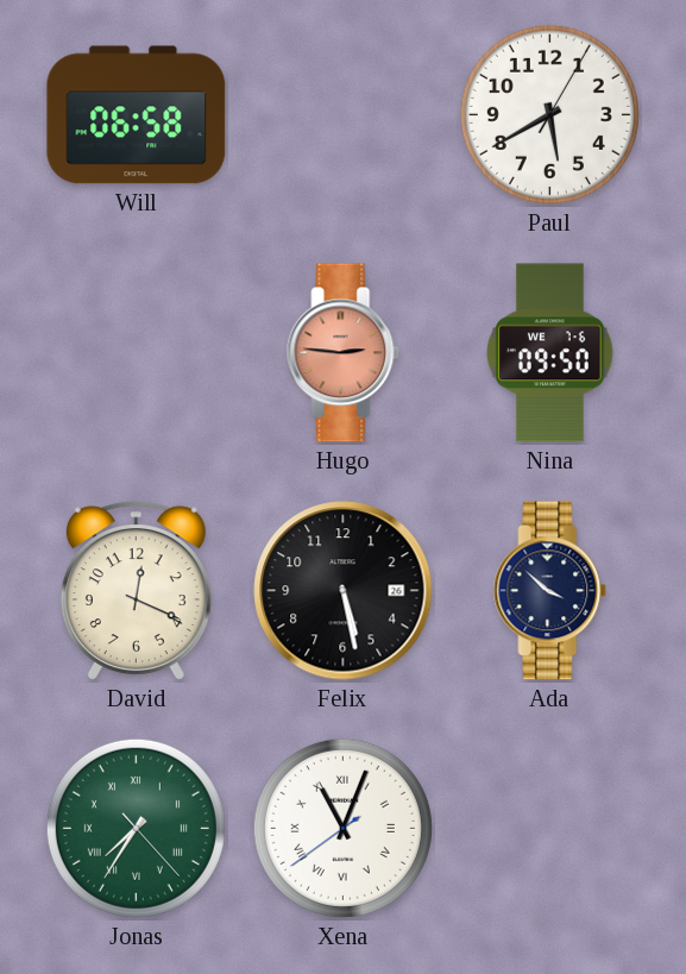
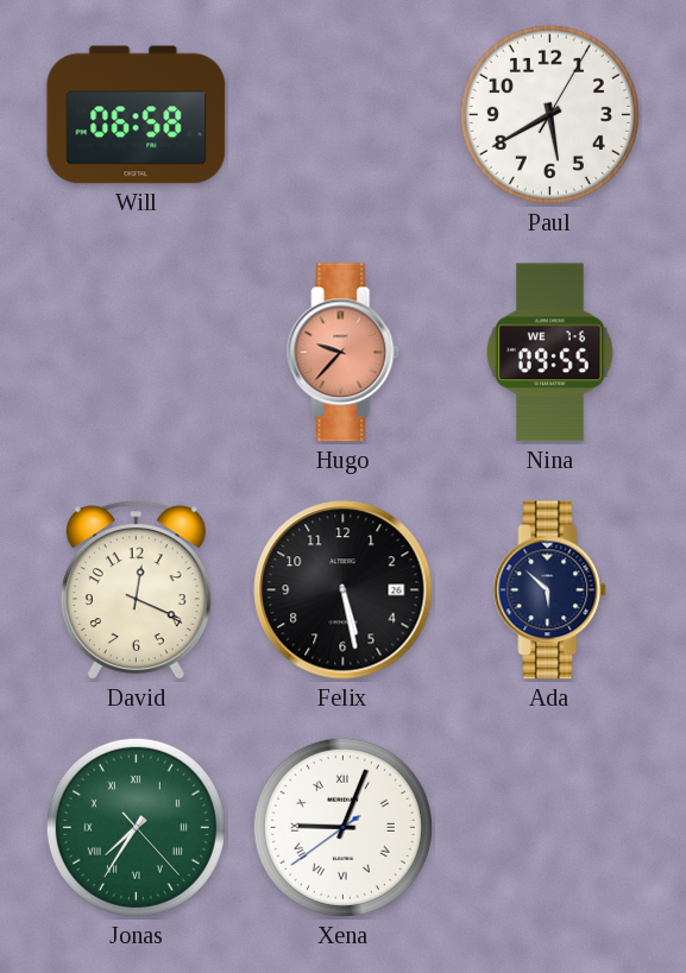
Hugo: 2:46 -> 9:37 (344, 353)
Nina: 09:50 -> 09:55 (550, 353)
Ada: 3:52 -> 5:52 (550, 590)
Xena: 11:03 -> 9:03 (342, 827)
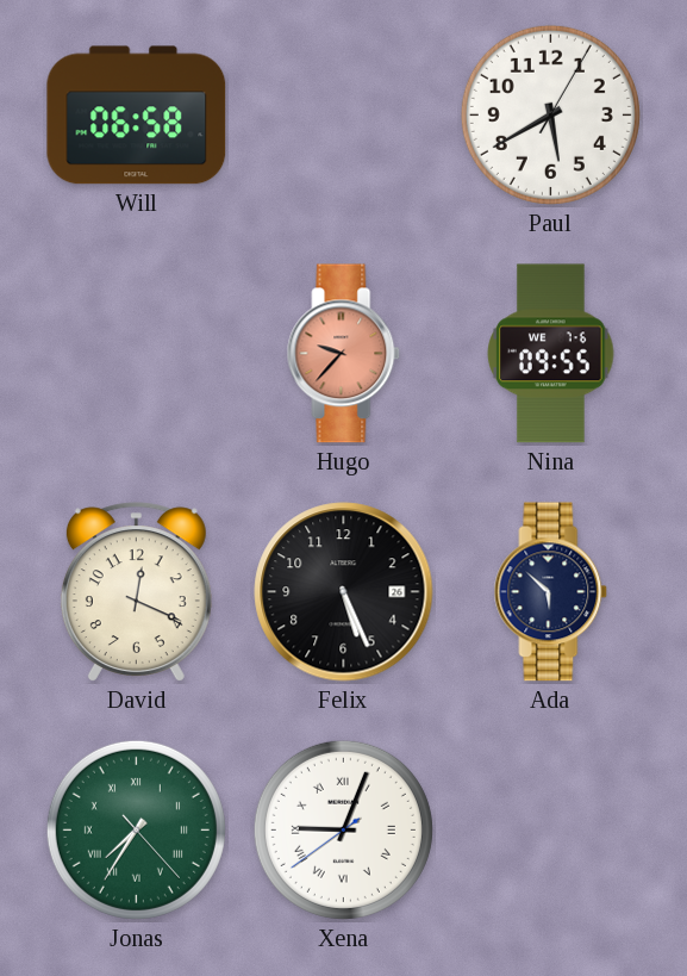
Felix: 5:28 -> 5:26 (344, 592)
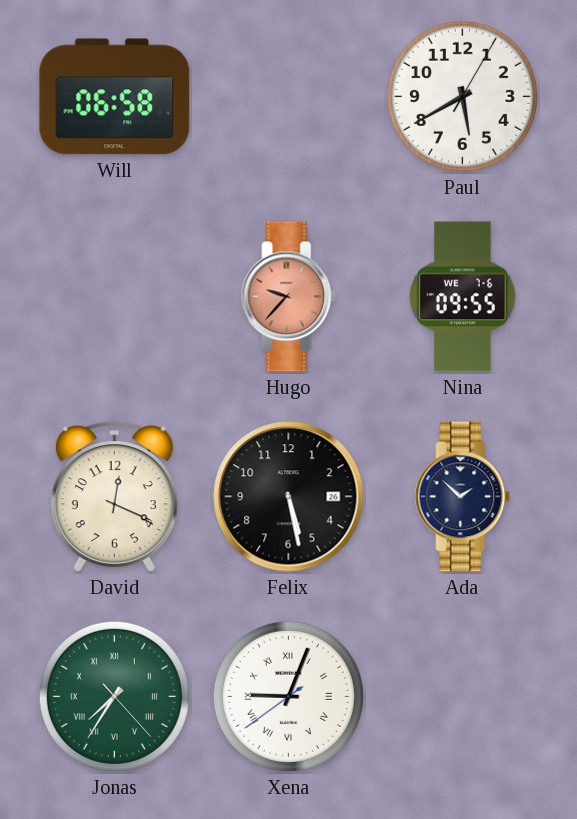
Felix: 5:26 -> 5:28 (289, 497)
Ada: 5:52 -> 1:52 (463, 497)
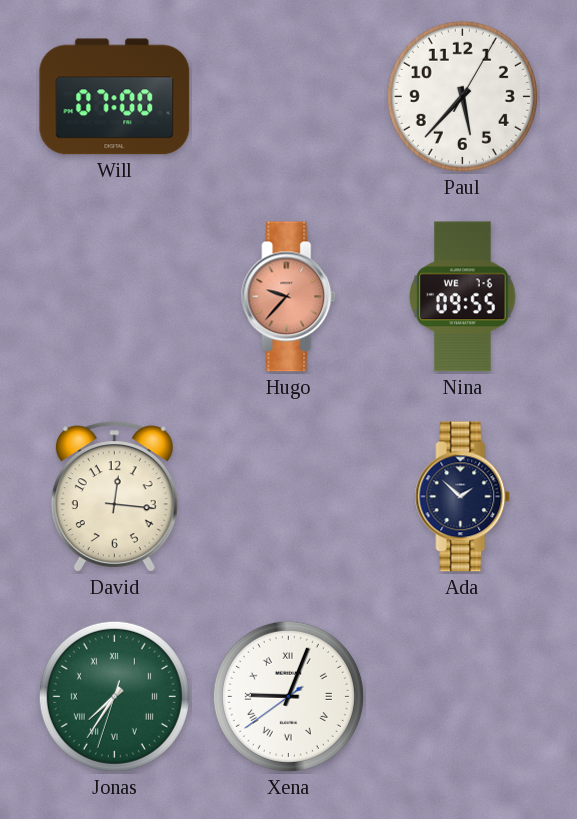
Will: 06:58 -> 07:00 (115, 97)
Paul: 5:40 -> 5:37 (462, 96)
David: 12:19 -> 12:16 (114, 497)
Felix: 5:28 -> none (289, 497)
Jonas: 7:35:23 -> 7:35:33 (114, 696)
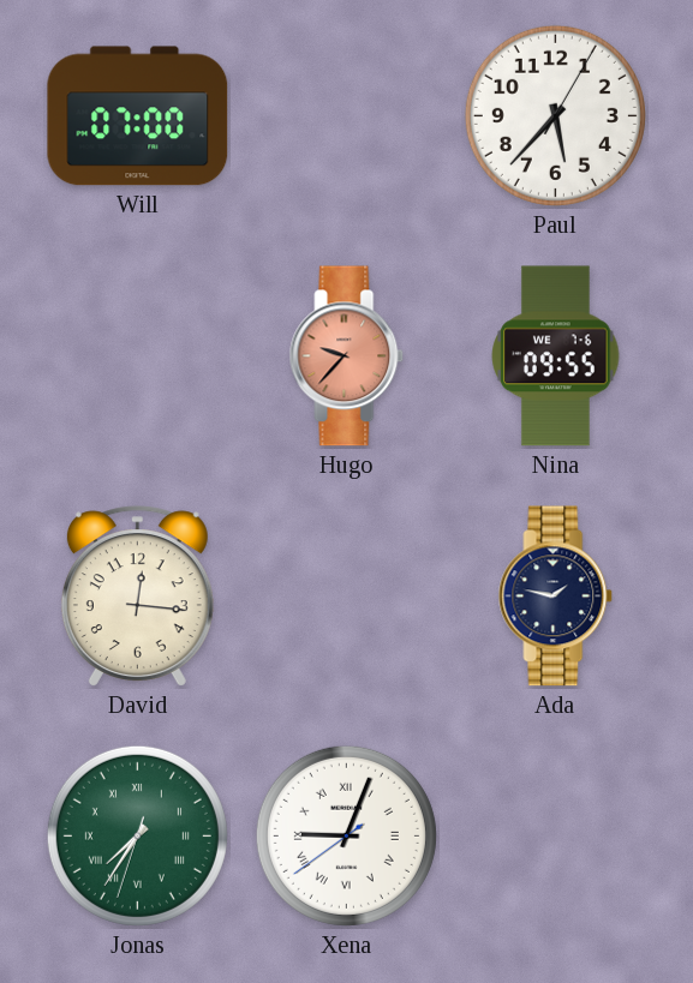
Ada: 1:52 -> 1:47 (556, 597)
